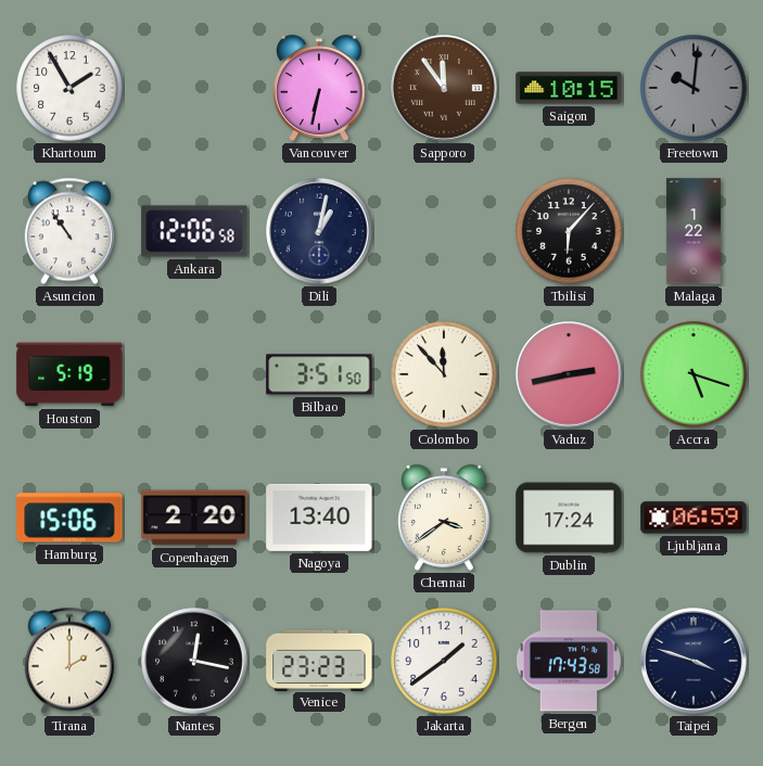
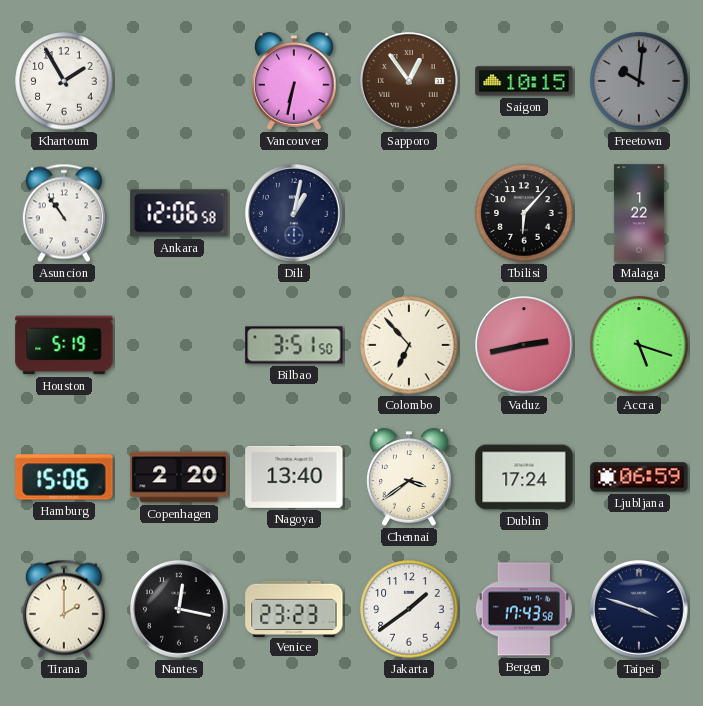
Sapporo: 11:54 -> 12:54 (409, 81)
Colombo: 11:53 -> 6:53 (409, 345)
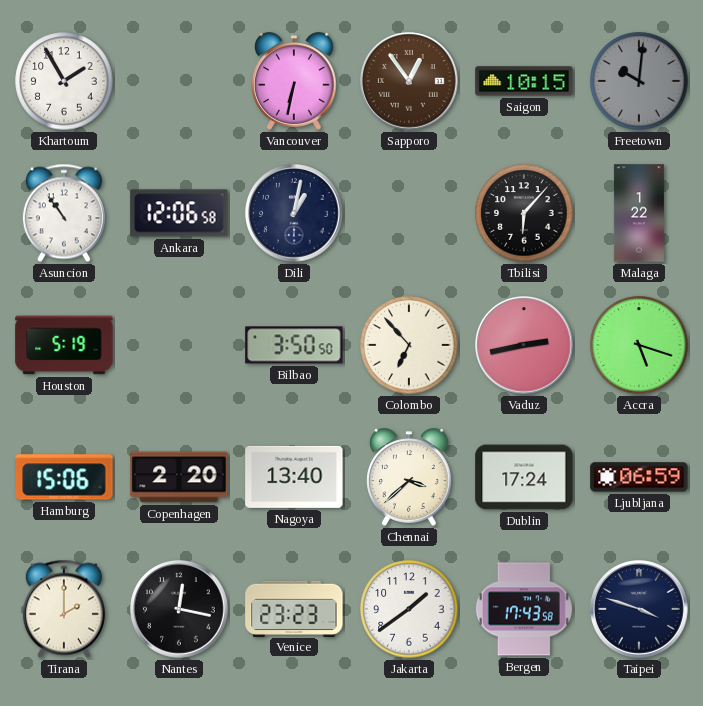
Bilbao: 3:51 -> 3:50 (294, 345)
Chennai: 3:39 -> 3:38 (410, 477)
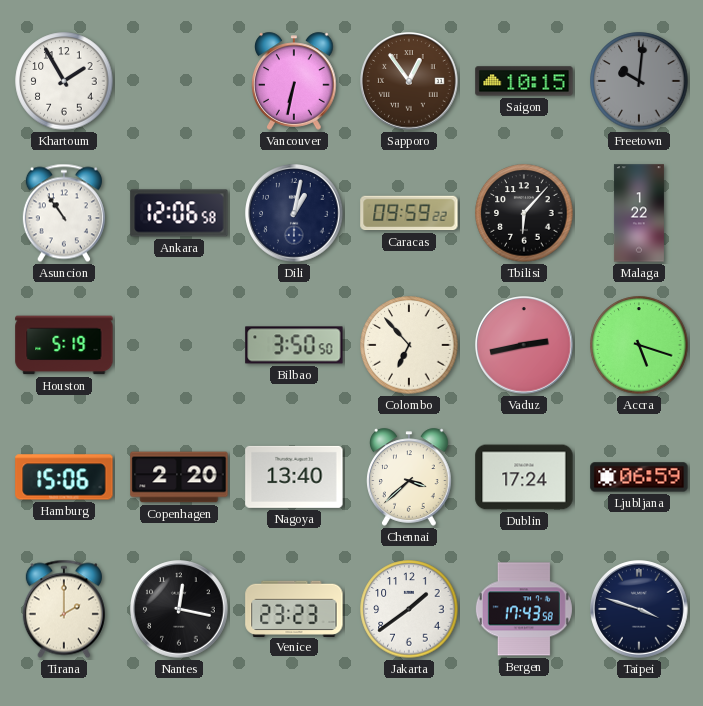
Caracas: none -> 09:59 (409, 213)
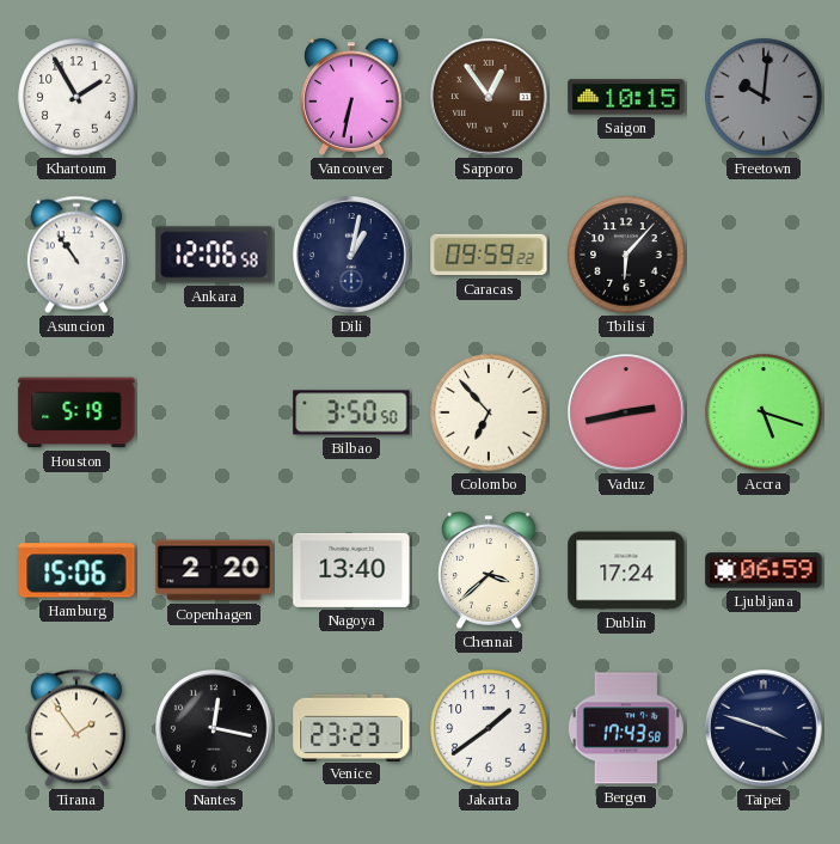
Malaga: 1:22 -> none (639, 213)
Tirana: 2:00 -> 1:54 (76, 728)
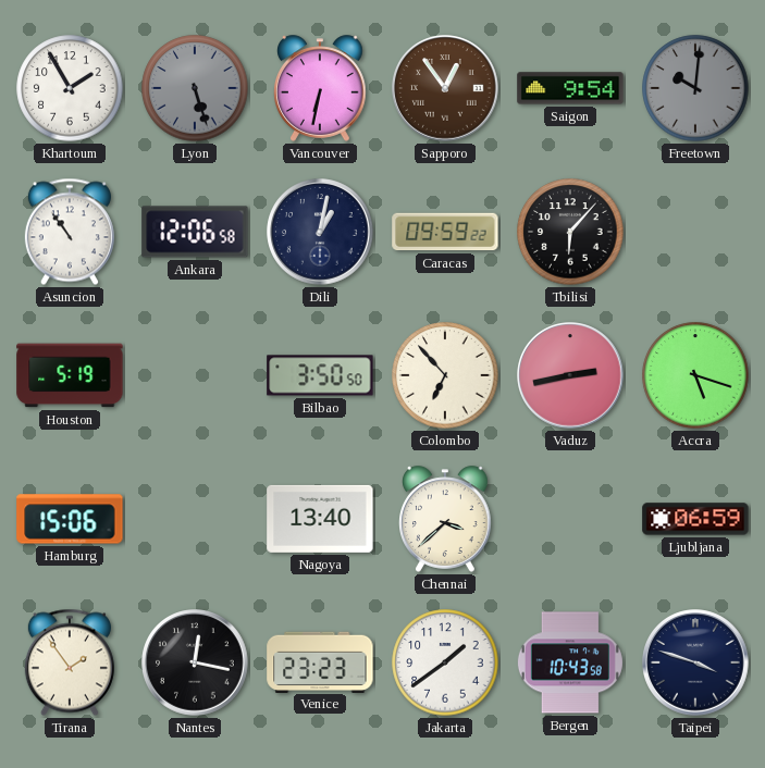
Lyon: none -> 5:27 (195, 88)
Saigon: 10:15 -> 9:54 (570, 88)
Copenhagen: 2:20 -> none (214, 570)
Dublin: 17:24 -> none (626, 570)
Bergen: 17:43 -> 10:43 (570, 662)
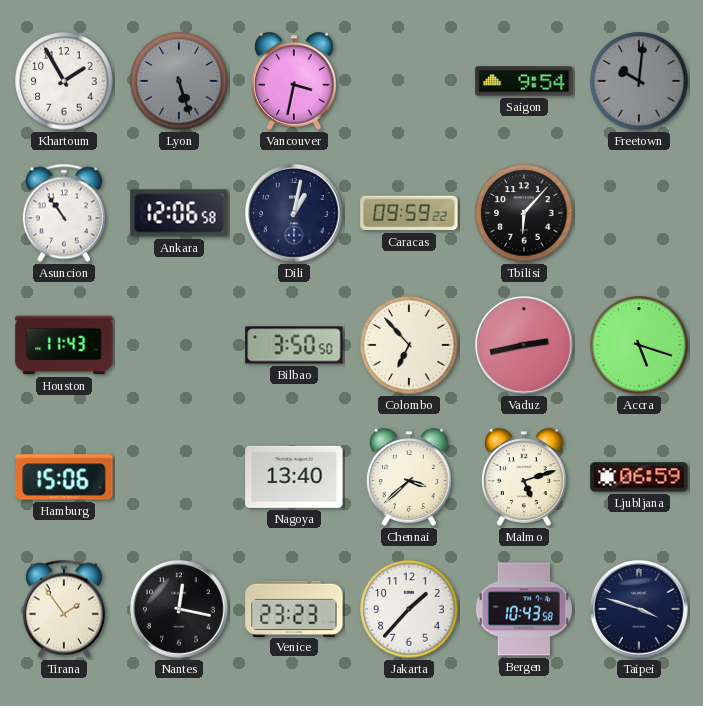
Vancouver: 6:32 -> 3:32 (295, 81)
Sapporo: 12:54 -> none (445, 88)
Houston: 5:19 -> 11:43 (64, 345)
Malmo: none -> 5:12 (525, 477)
Jakarta: 1:39 -> 1:37 (409, 609)
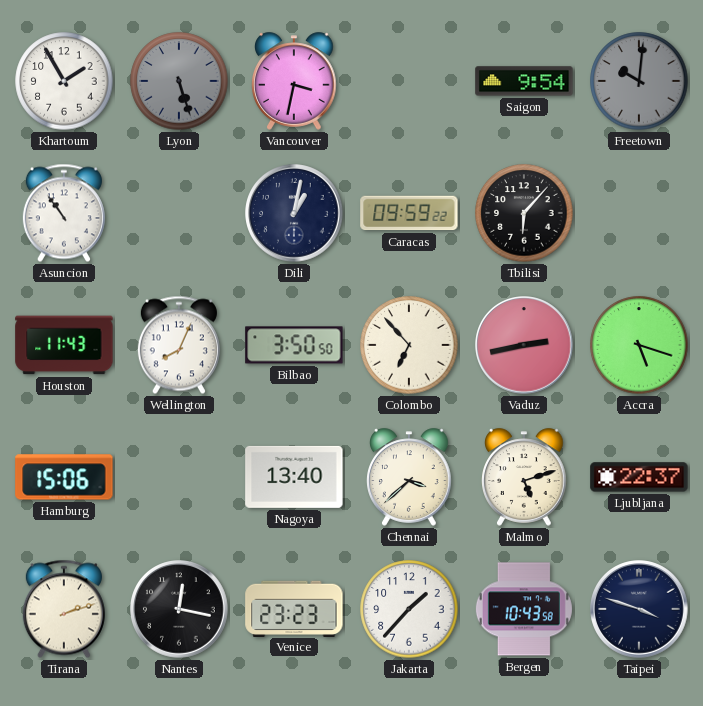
Ankara: 12:06 -> none (179, 213)
Wellington: none -> 8:04 (179, 345)
Ljubljana: 06:59 -> 22:37 (639, 477)
Tirana: 1:54 -> 2:12 (64, 609)
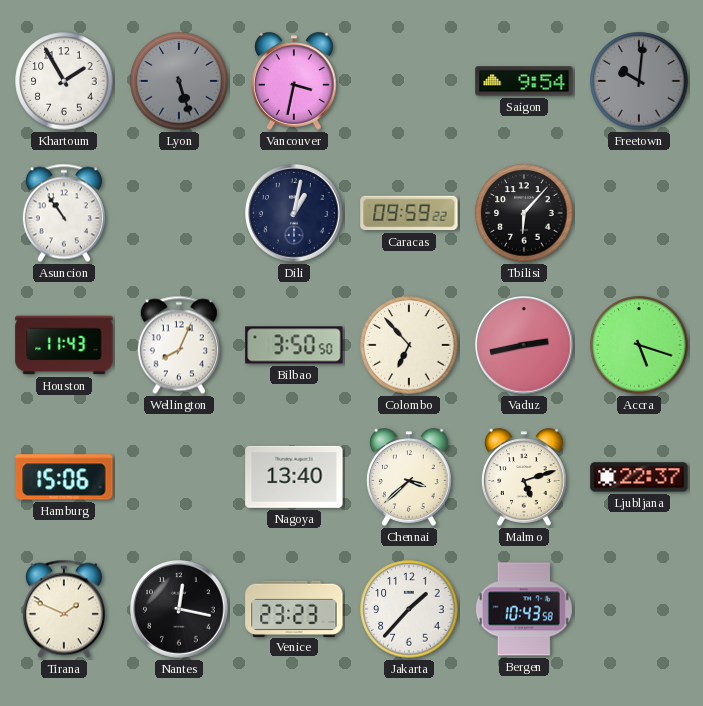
Tirana: 2:12 -> 1:49 (64, 609)
Taipei: 3:48 -> none (639, 609)
